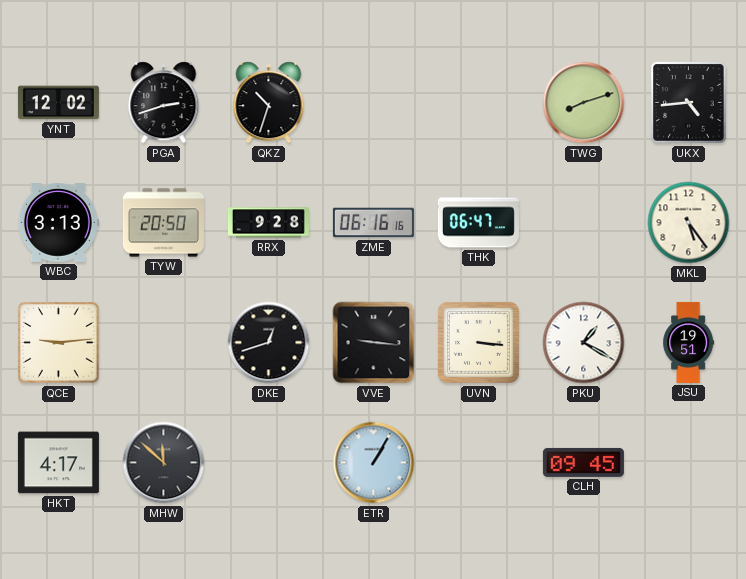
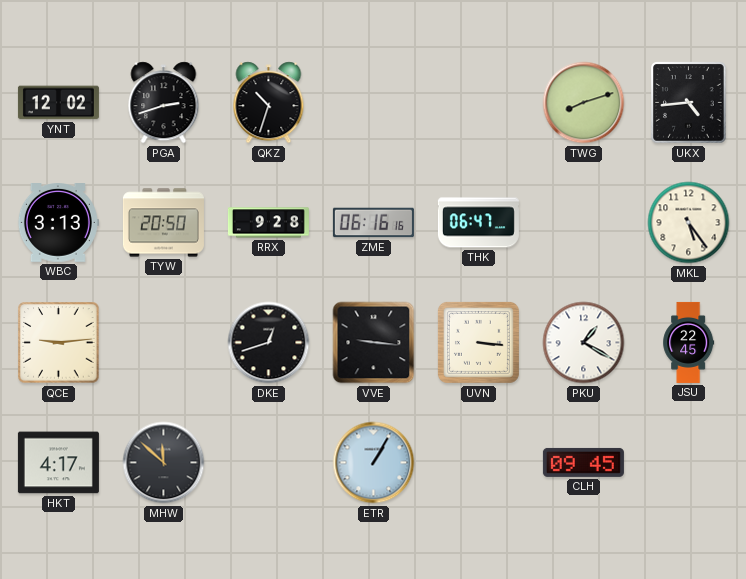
JSU: 19:51 -> 22:45 (689, 342)
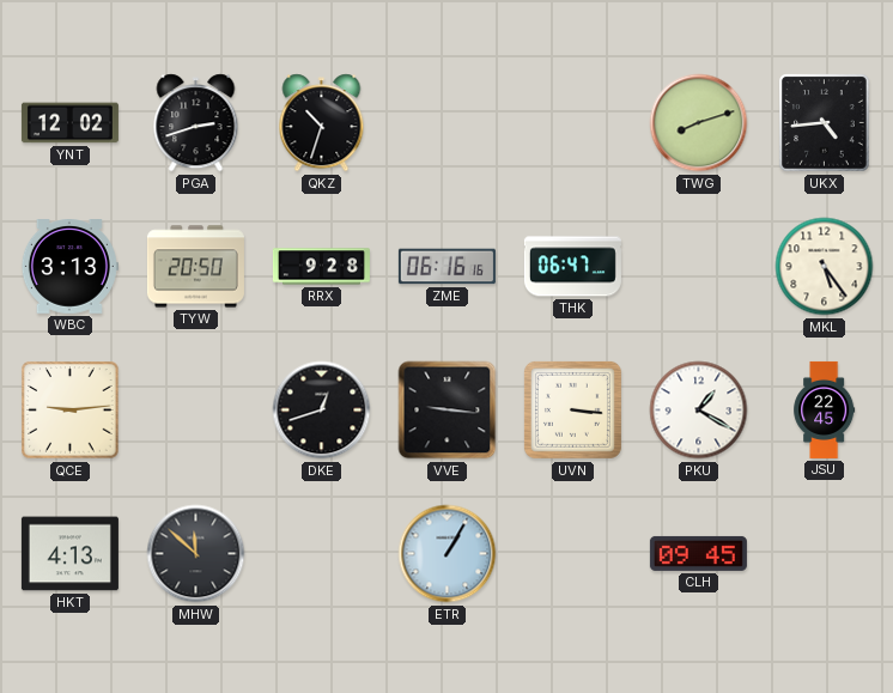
HKT: 4:17 -> 4:13 (69, 554)
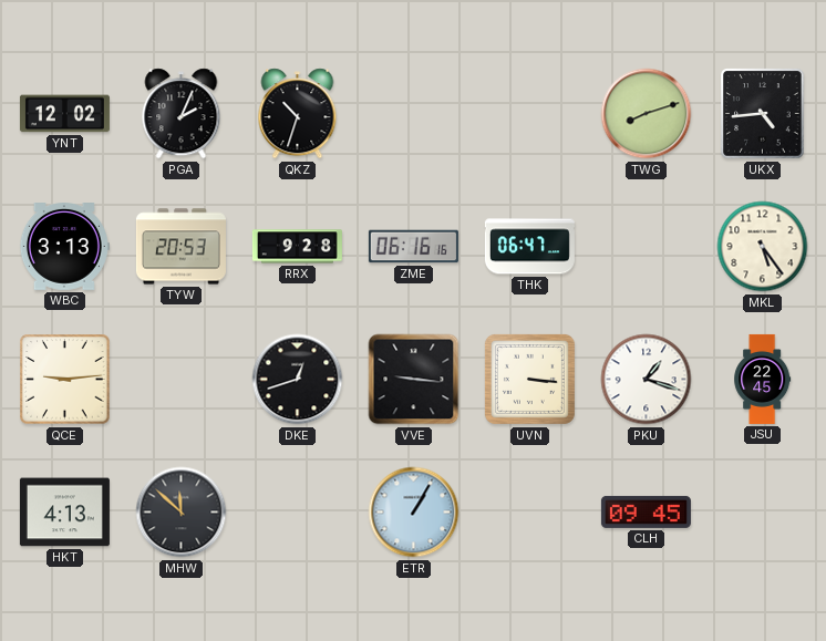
PGA: 2:42 -> 2:04 (182, 114)
TYW: 20:50 -> 20:53 (180, 247)
PKU: 1:20 -> 1:18 (647, 380)
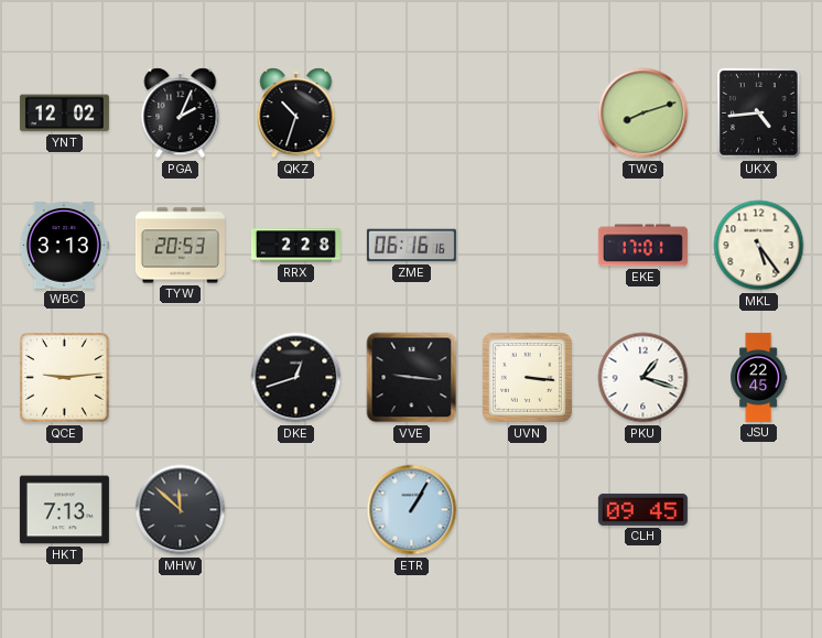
RRX: 9:28 -> 2:28 (295, 246)
THK: 06:47 -> none (529, 247)
EKE: none -> 17:01 (642, 246)
HKT: 4:13 -> 7:13 (64, 510)
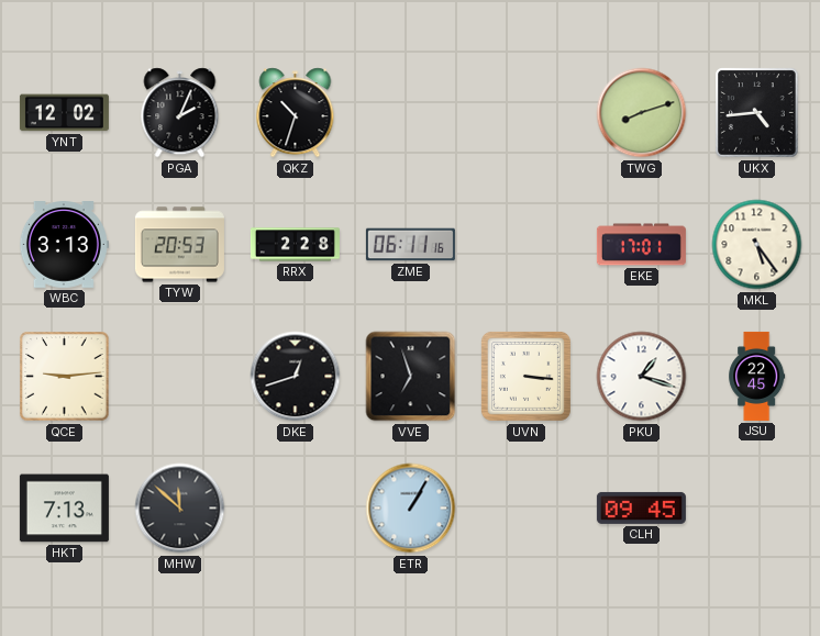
ZME: 06:16 -> 06:11 (410, 245)
VVE: 9:16 -> 6:57 (411, 377)
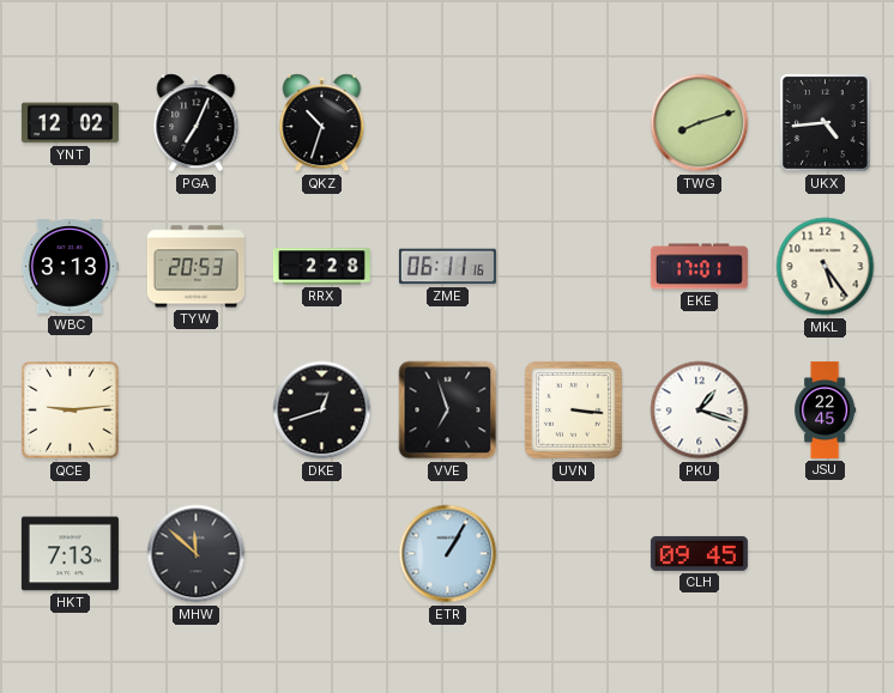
PGA: 2:04 -> 7:04 (197, 123)
